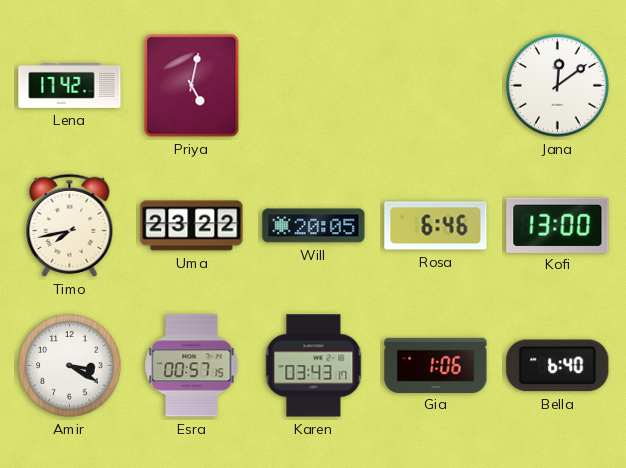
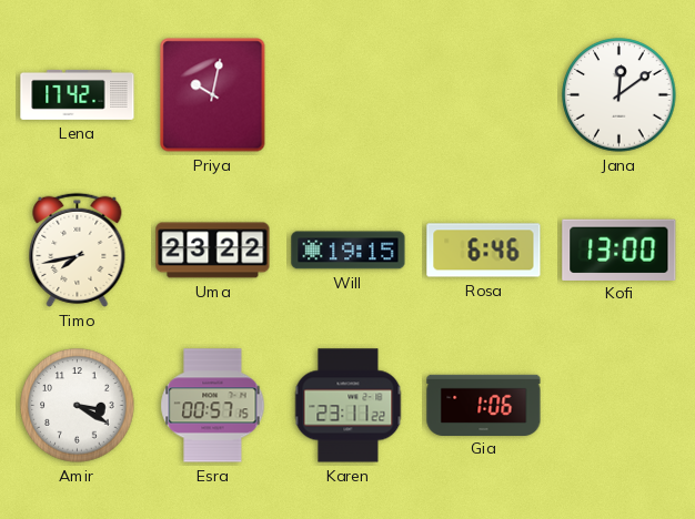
Priya: 5:02 -> 10:02 (213, 95)
Will: 20:05 -> 19:15 (349, 251)
Karen: 03:43 -> 23:11 (349, 406)
Bella: 6:40 -> none (558, 366)
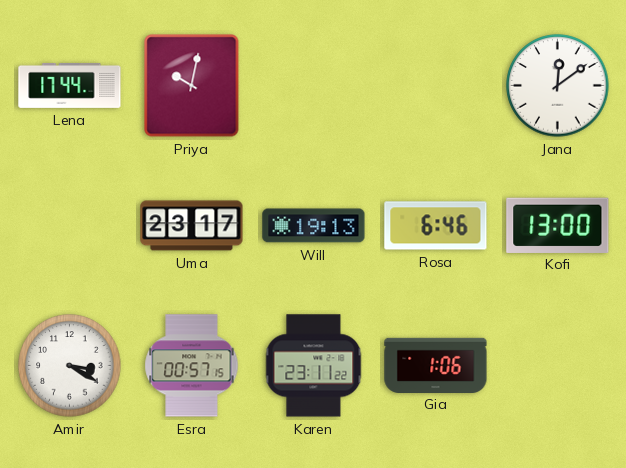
Lena: 17:42 -> 17:44 (70, 85)
Timo: 7:43 -> none (78, 250)
Uma: 23:22 -> 23:17 (192, 226)
Will: 19:15 -> 19:13 (314, 226)
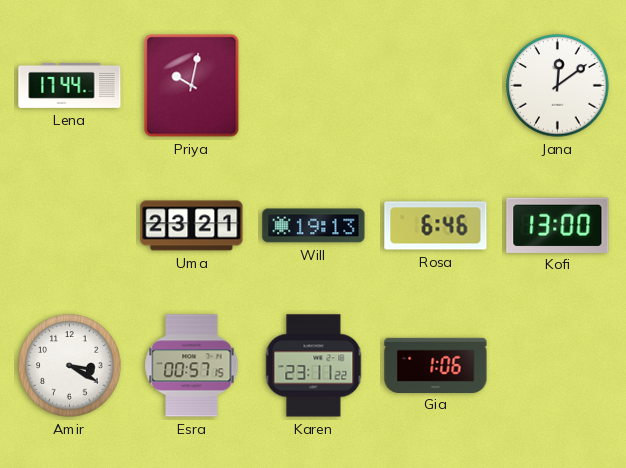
Uma: 23:17 -> 23:21 (192, 226)
